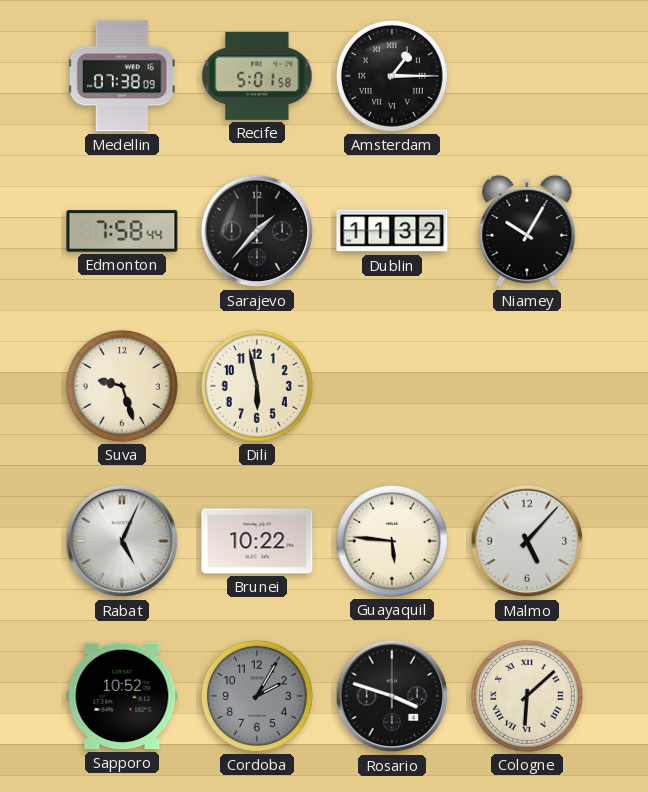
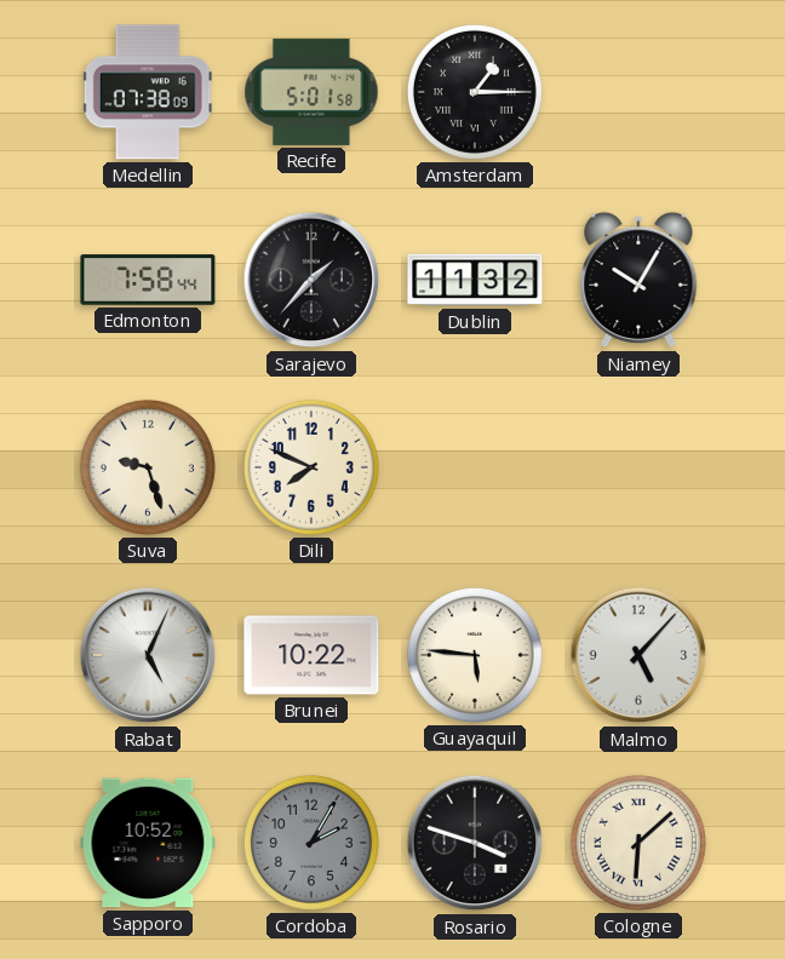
Dili: 5:58 -> 7:49 (311, 467)
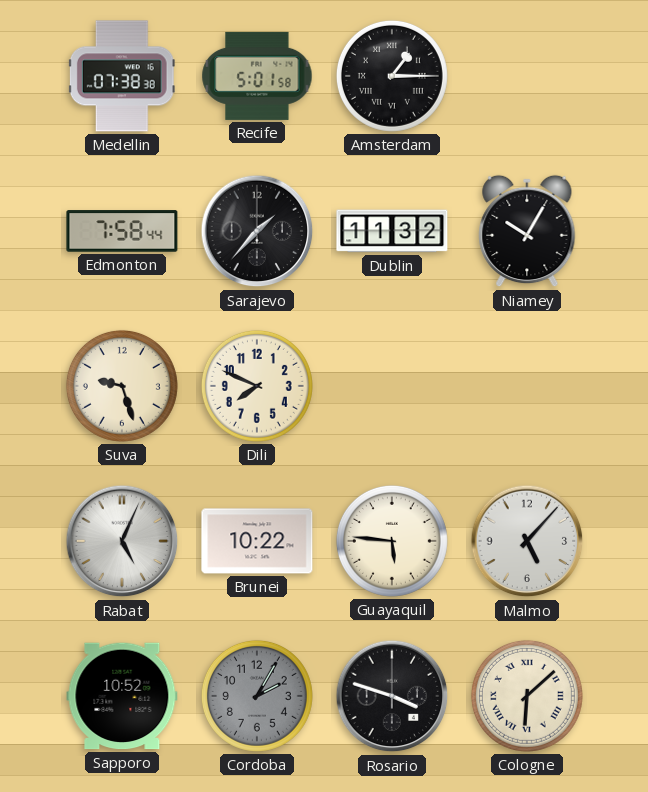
Medellin: 07:38:09 -> 07:38:38 (122, 76)
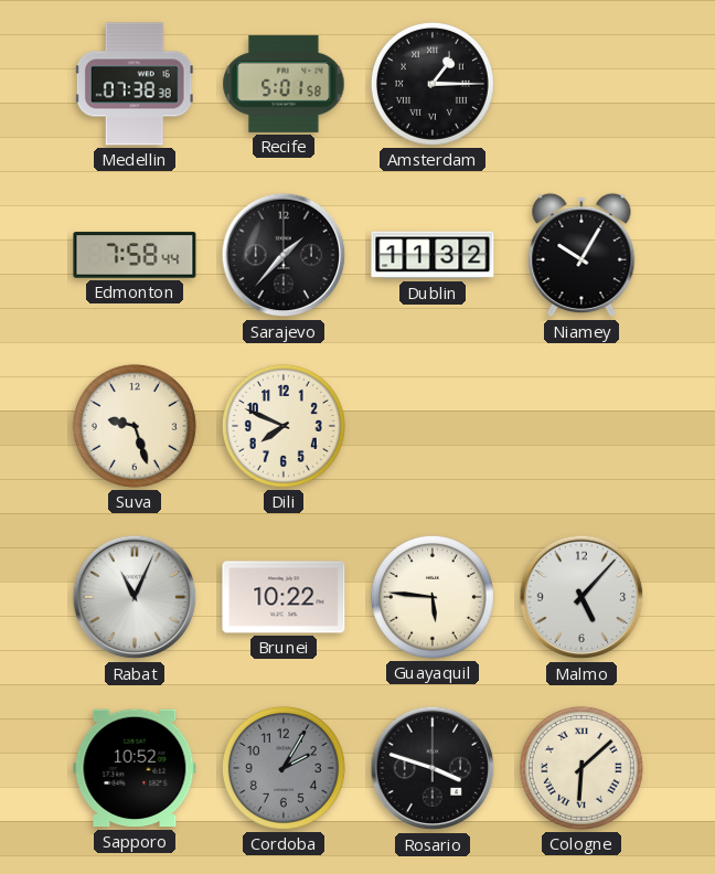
Rabat: 5:04 -> 11:04 (135, 597)
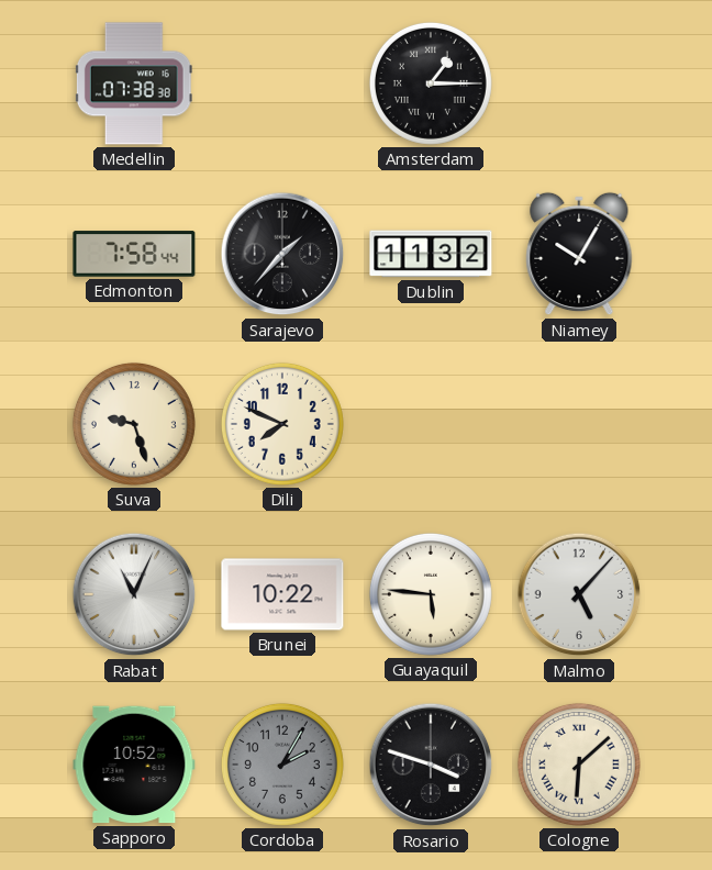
Recife: 5:01 -> none (284, 84)
